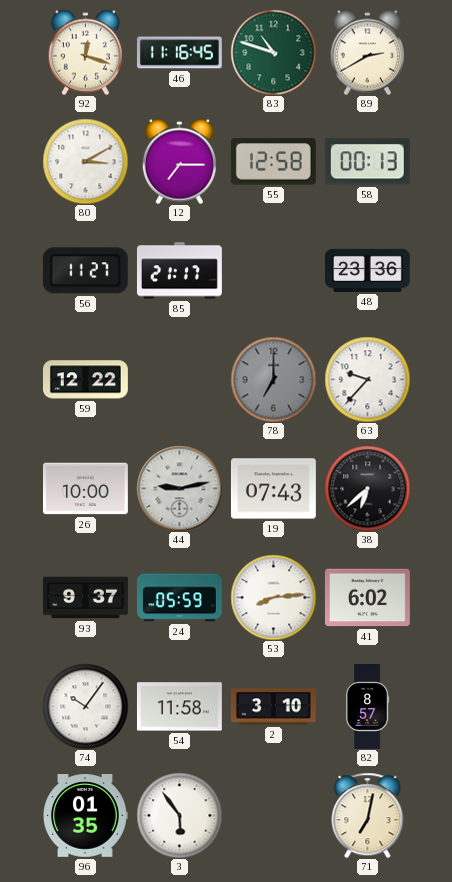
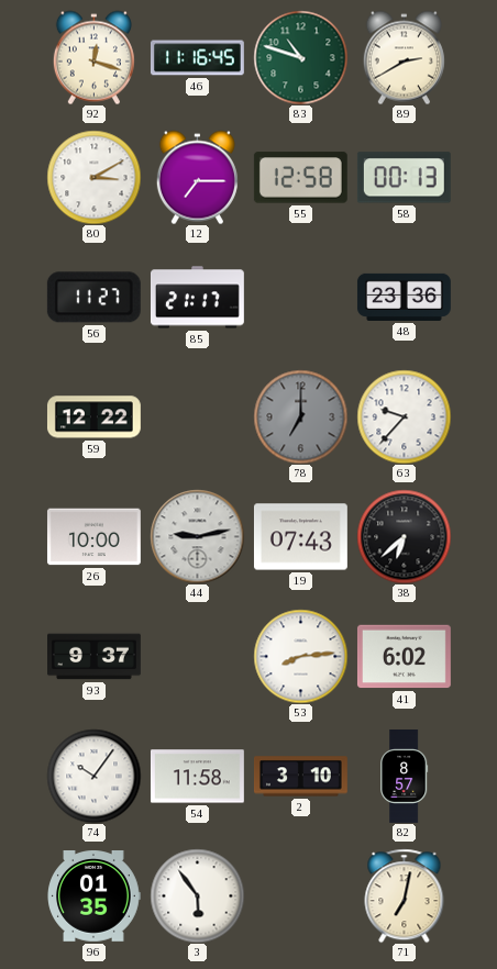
24: 05:59 -> none (179, 598)
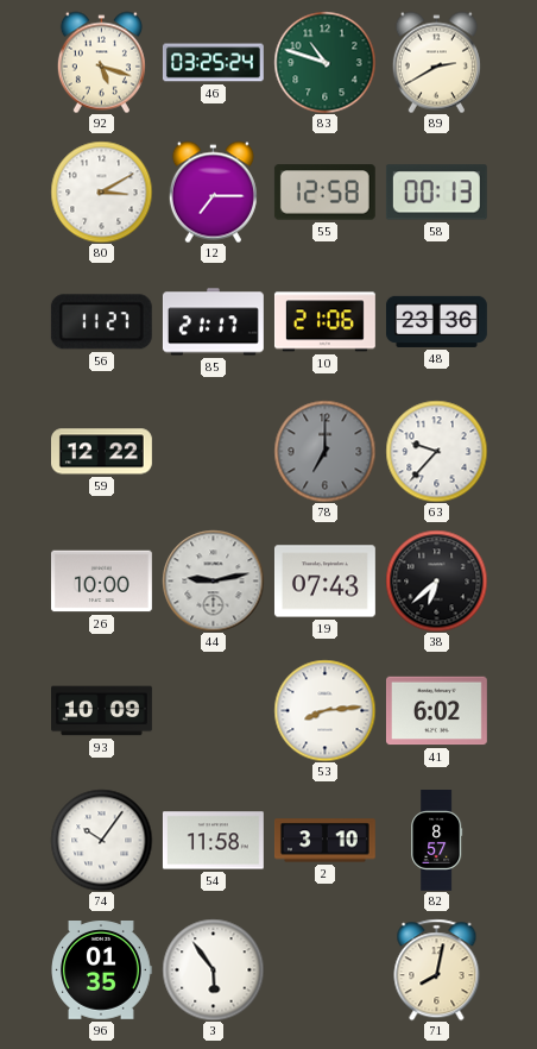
92: 12:18 -> 5:18 (101, 62)
46: 11:16 -> 03:25 (213, 63)
10: none -> 21:06 (324, 322)
93: 9:37 -> 10:09 (102, 711)
71: 7:02 -> 8:02 (437, 969)
